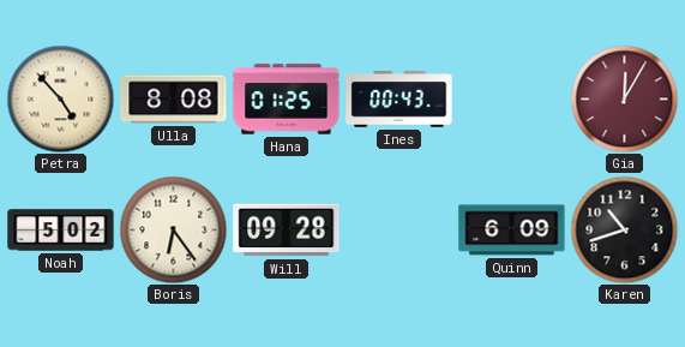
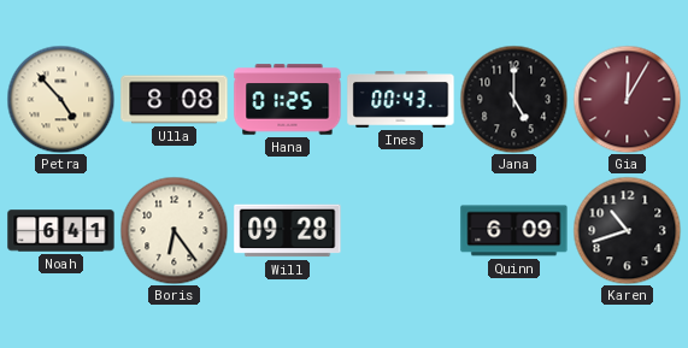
Jana: none -> 5:00 (513, 99)
Noah: 5:02 -> 6:41 (61, 231)
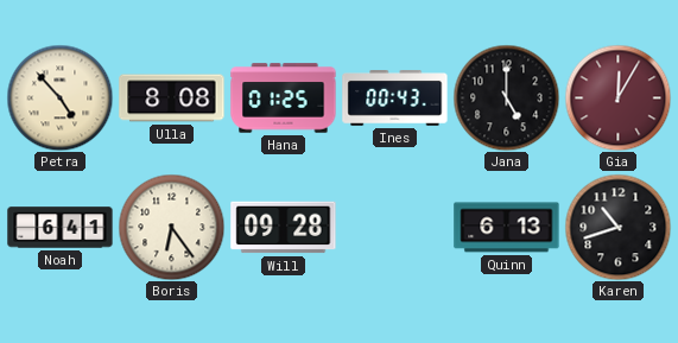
Quinn: 6:09 -> 6:13 (507, 228)
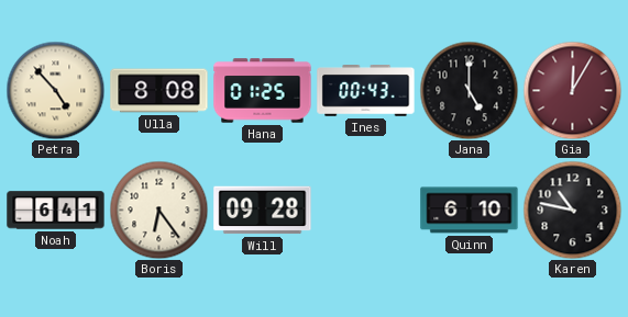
Quinn: 6:13 -> 6:10 (470, 211)
Karen: 10:42 -> 10:47 (572, 210)
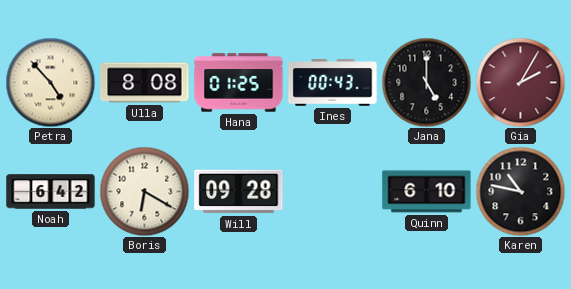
Gia: 12:05 -> 2:05 (520, 82)
Noah: 6:41 -> 6:42 (51, 192)
Boris: 6:24 -> 6:20 (144, 191)
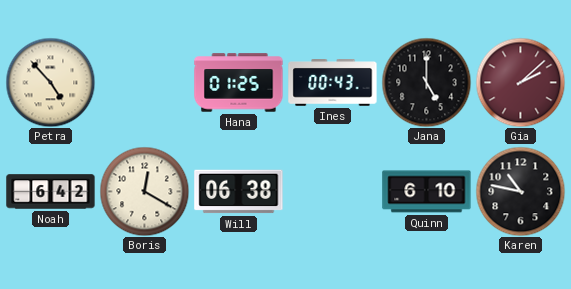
Ulla: 8:08 -> none (145, 83)
Gia: 2:05 -> 2:08 (520, 82)
Boris: 6:20 -> 12:20 (144, 191)
Will: 09:28 -> 06:38 (239, 192)
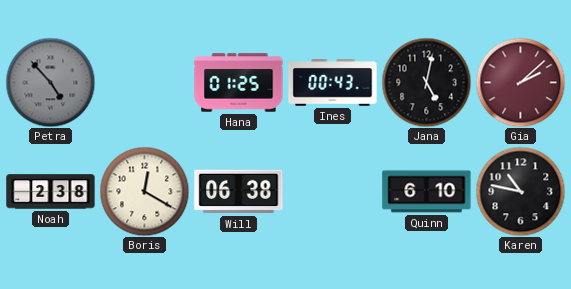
Petra dial: cream -> grey (50, 82)
Jana: 5:00 -> 5:02 (426, 82)
Noah: 6:42 -> 2:38 (51, 192)
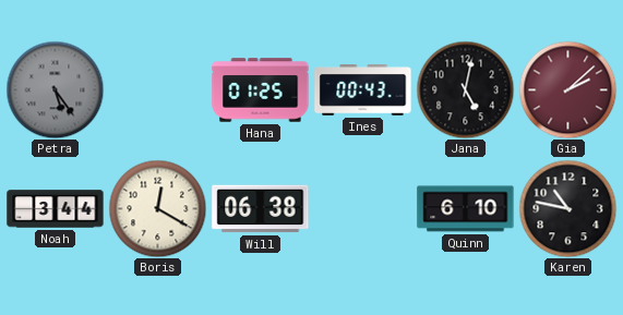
Petra: 4:53 -> 5:24 (55, 89)
Noah: 2:38 -> 3:44 (56, 209)
